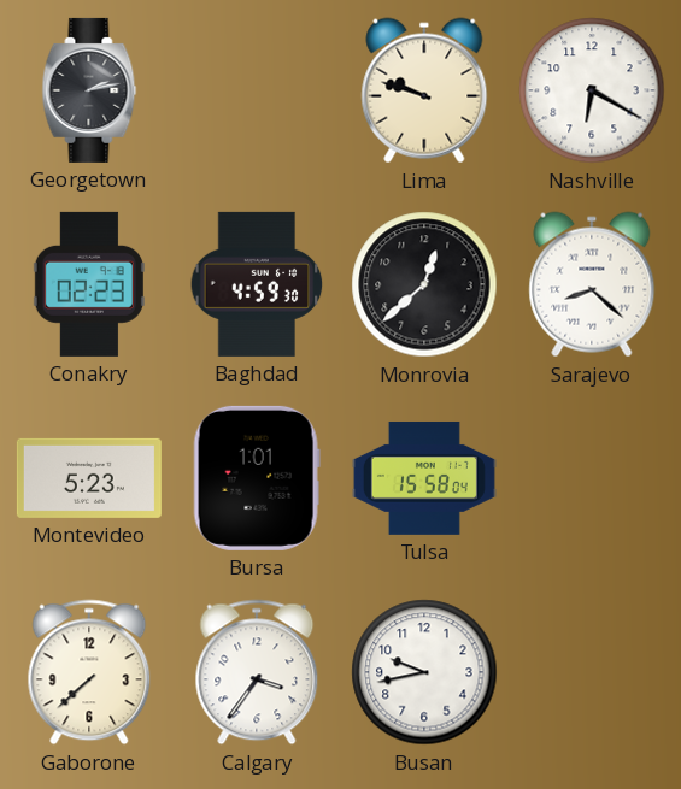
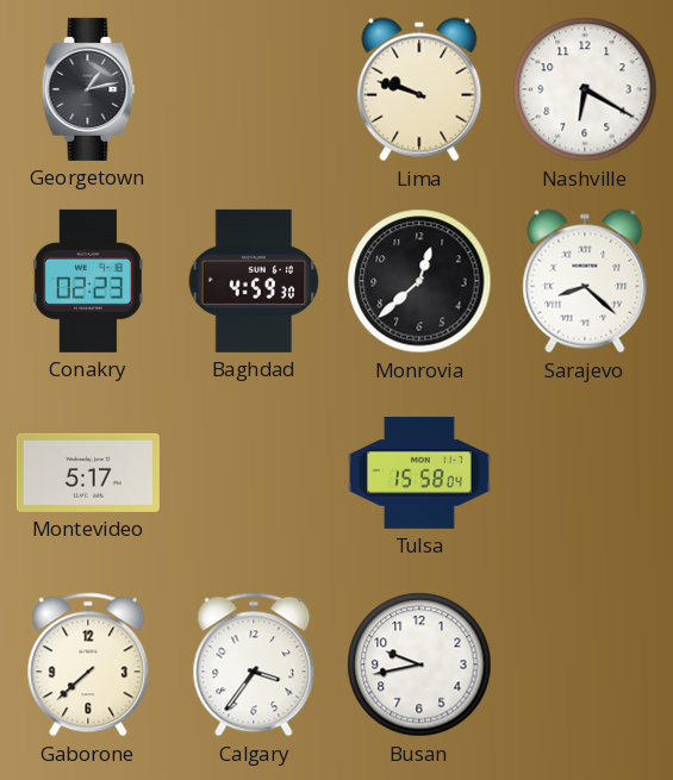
Georgetown: 2:13 -> 1:13 (88, 89)
Montevideo: 5:23 -> 5:17 (88, 473)
Bursa: 1:01 -> none (257, 478)
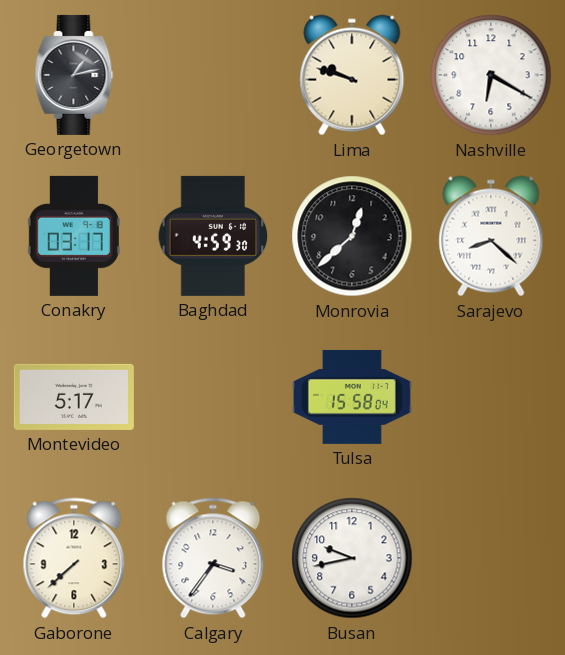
Conakry: 02:23 -> 03:17 (74, 236)
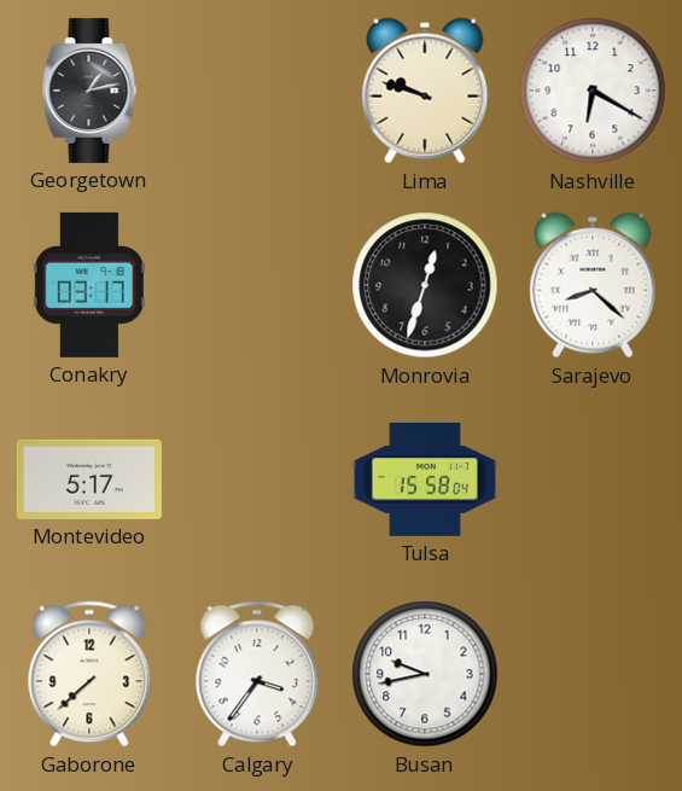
Baghdad: 4:59 -> none (213, 236)
Monrovia: 12:38 -> 12:33 (425, 285)
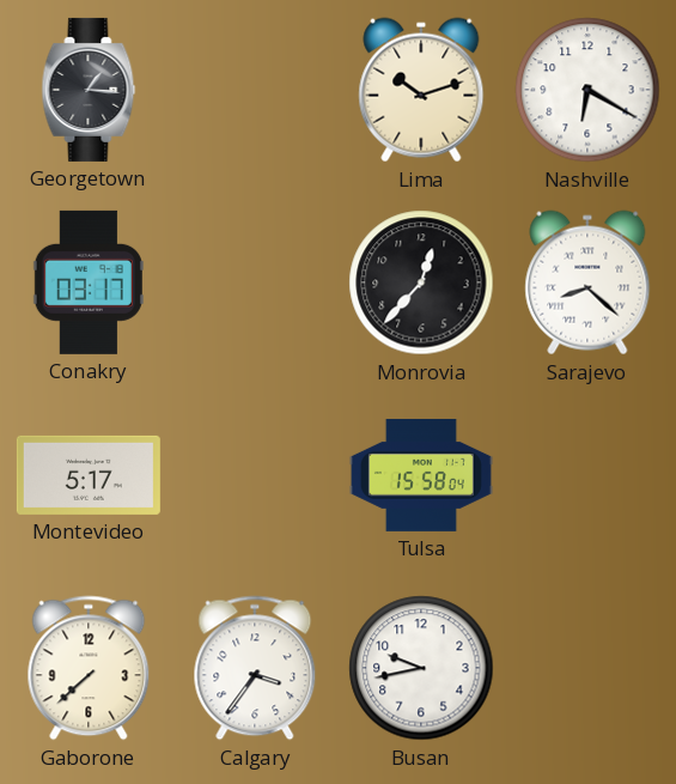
Georgetown: 1:13 -> 1:16 (89, 90)
Lima: 9:48 -> 10:12 (421, 90)
Monrovia: 12:33 -> 12:37 (421, 282)
